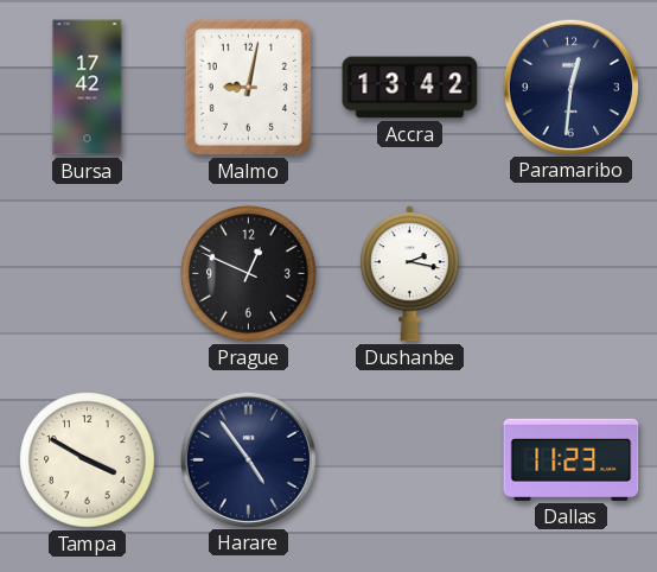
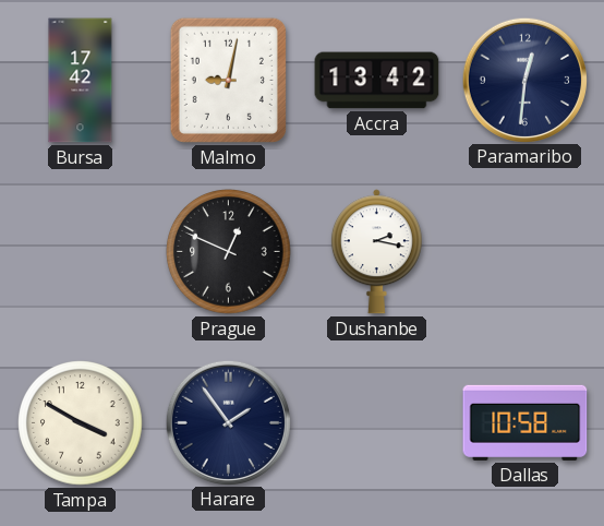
Harare: 4:54 -> 1:54 (228, 422)
Dallas: 11:23 -> 10:58 (526, 422)
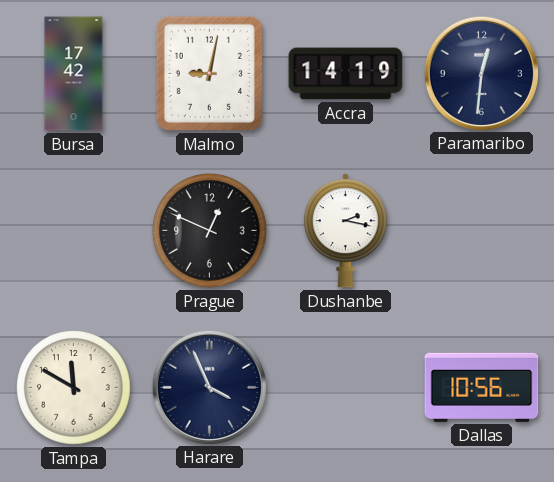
Accra: 13:42 -> 14:19 (346, 74)
Tampa: 3:50 -> 11:50 (74, 388)
Harare: 1:54 -> 3:56 (209, 387)
Dallas: 10:58 -> 10:56 (482, 387)
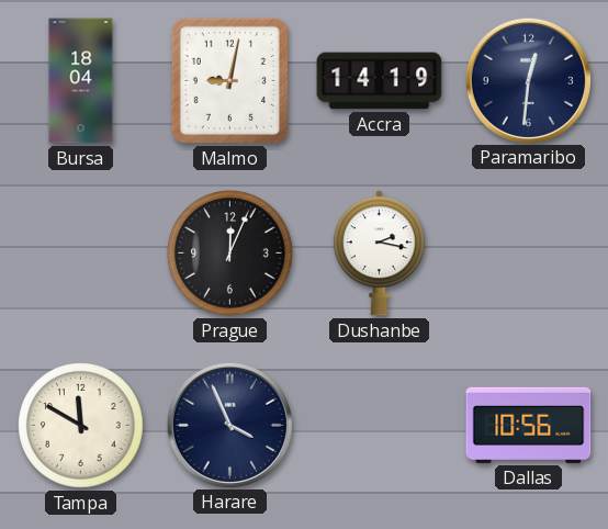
Bursa: 17:42 -> 18:04 (81, 81)
Prague: 12:49 -> 12:04 (230, 254)
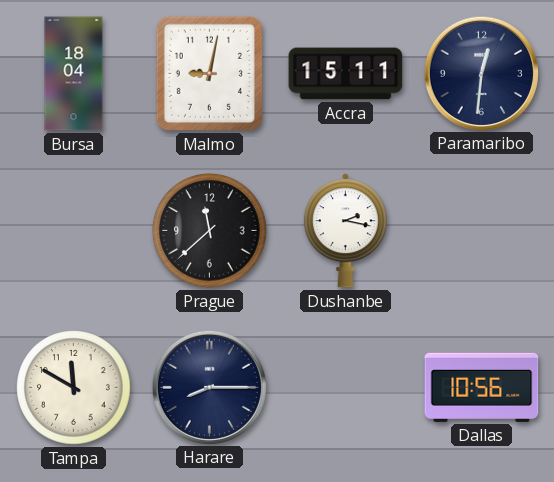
Accra: 14:19 -> 15:11 (346, 74)
Prague: 12:04 -> 11:38 (210, 231)
Harare: 3:56 -> 8:15 (209, 387)
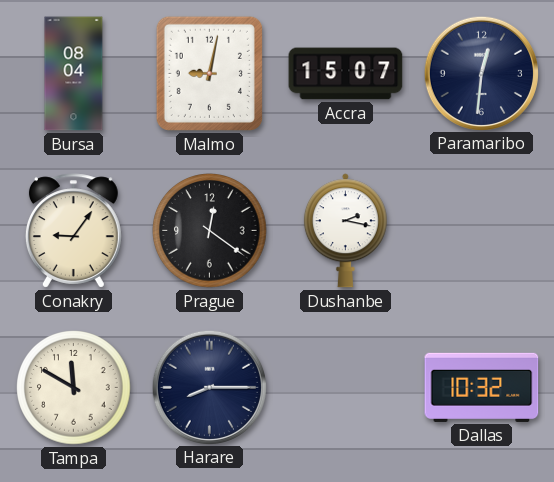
Bursa: 18:04 -> 08:04 (74, 74)
Accra: 15:11 -> 15:07 (346, 74)
Conakry: none -> 9:06 (73, 231)
Prague: 11:38 -> 12:21 (210, 231)
Dallas: 10:56 -> 10:32 (482, 387)
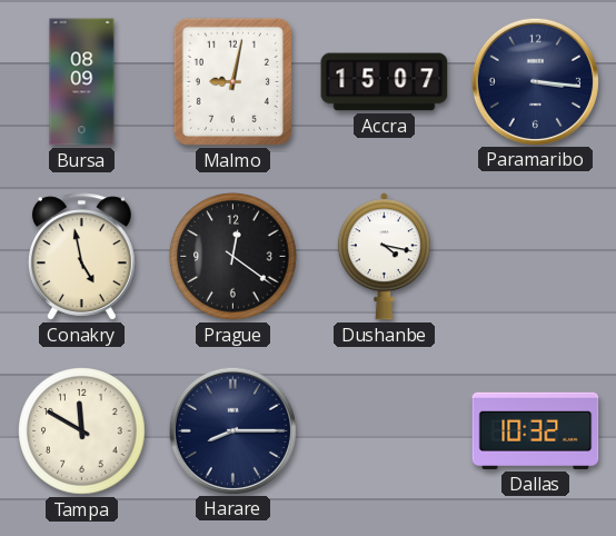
Bursa: 08:04 -> 08:09 (82, 82)
Paramaribo: 12:31 -> 3:16 (535, 81)
Conakry: 9:06 -> 4:58 (81, 257)
Dushanbe: 2:17 -> 4:17 (384, 257)
